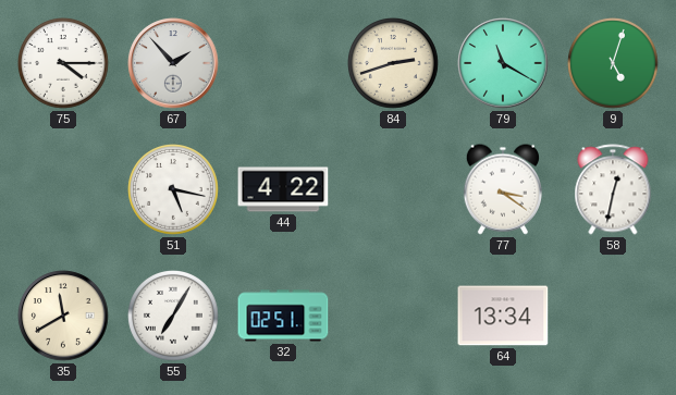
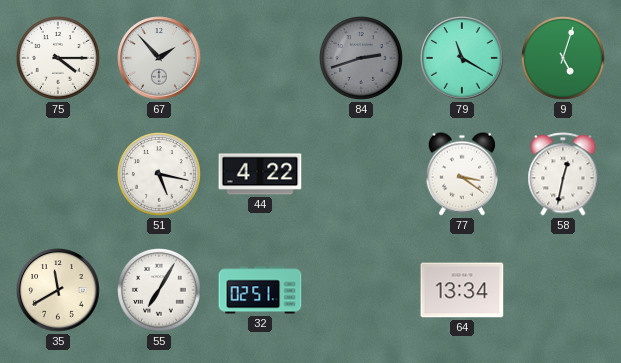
84 dial: cream -> grey (362, 59)
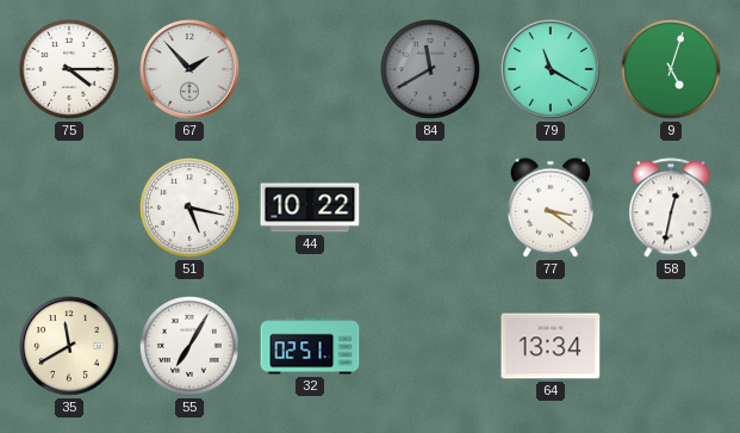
84: 2:42 -> 11:40 (431, 70)
44: 4:22 -> 10:22 (310, 208)
